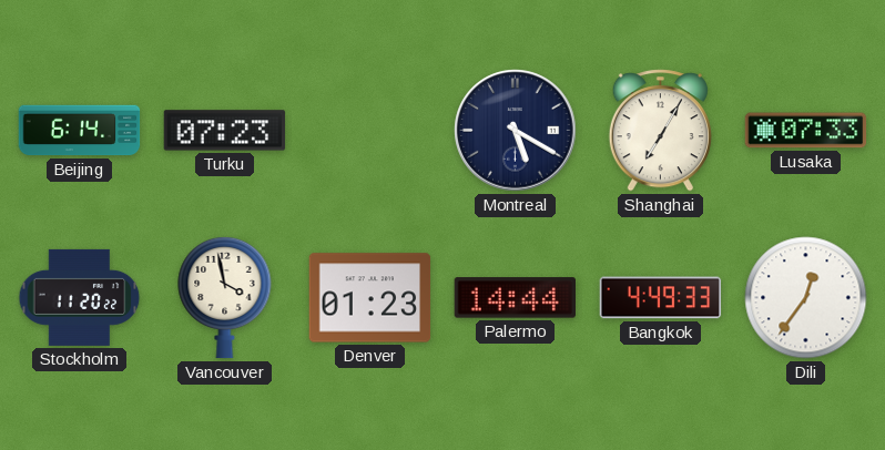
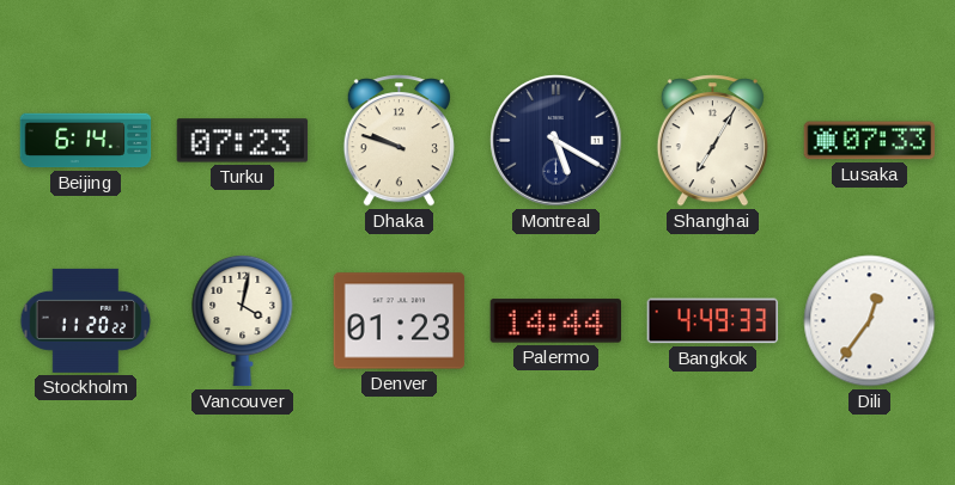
Dhaka: none -> 9:48 (399, 141)
Vancouver: 3:58 -> 4:02 (243, 320)
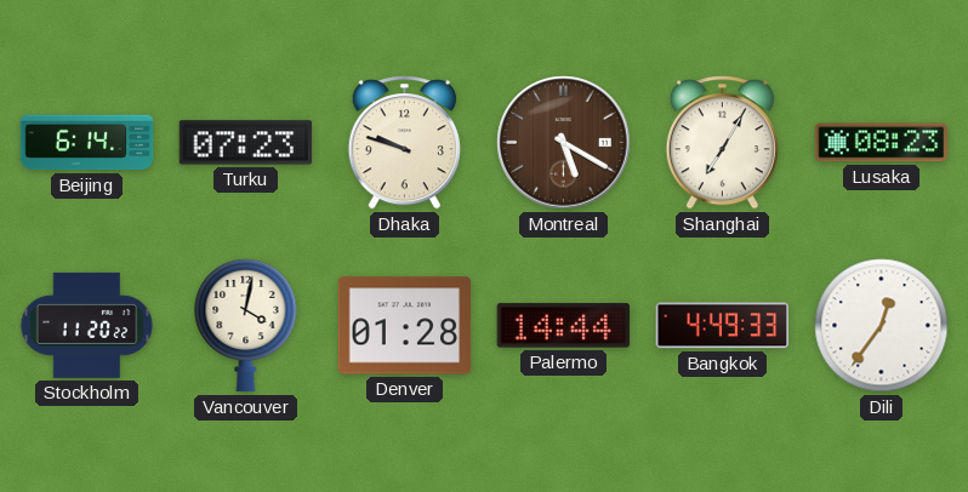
Montreal dial: navy -> brown (564, 143)
Lusaka: 07:33 -> 08:23 (882, 143)
Denver: 01:23 -> 01:28 (405, 326)
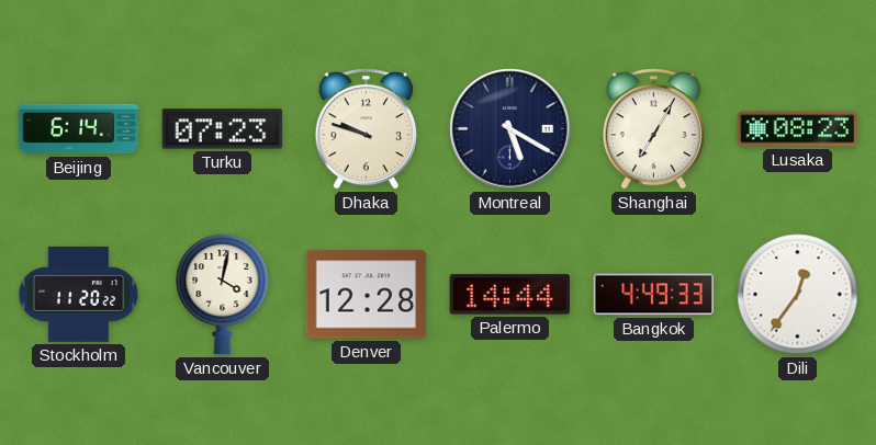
Montreal dial: brown -> navy (510, 129)
Denver: 01:28 -> 12:28 (367, 295)
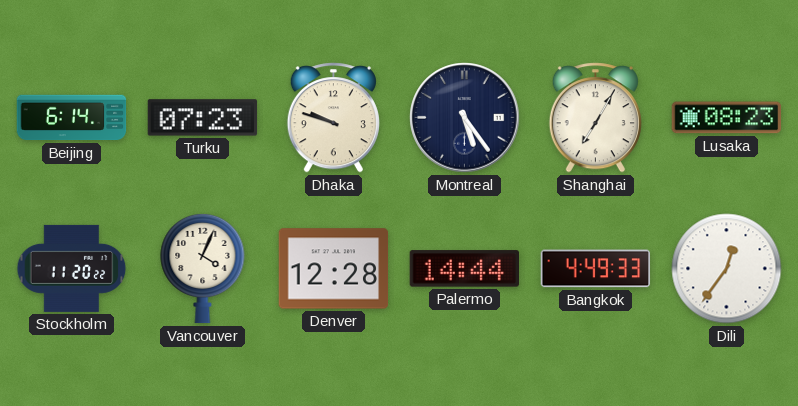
Montreal: 5:20 -> 5:24 (465, 118)
Vancouver: 4:02 -> 4:04 (203, 268)
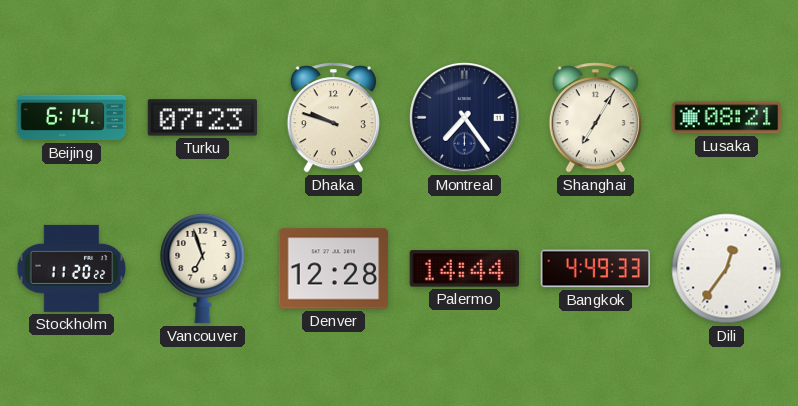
Montreal: 5:24 -> 7:24 (465, 118)
Lusaka: 08:23 -> 08:21 (727, 118)
Vancouver: 4:04 -> 6:57 (203, 268)
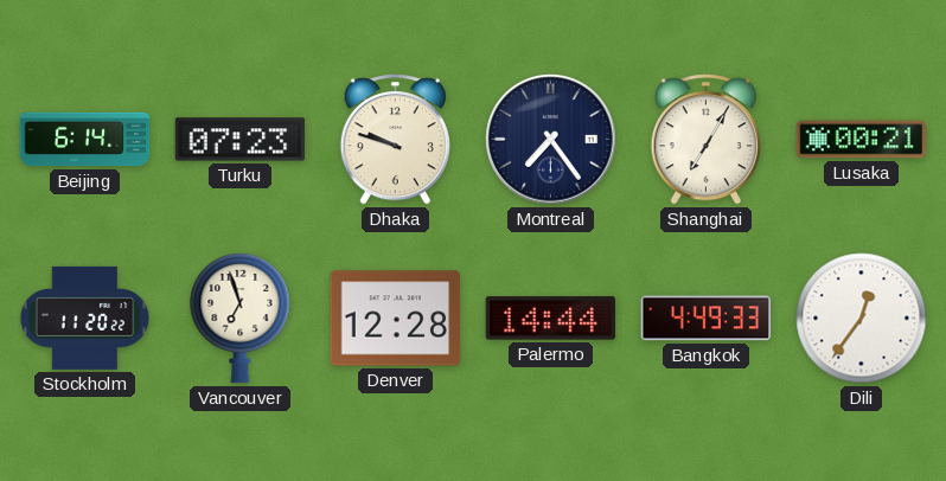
Lusaka: 08:21 -> 00:21 (862, 140)
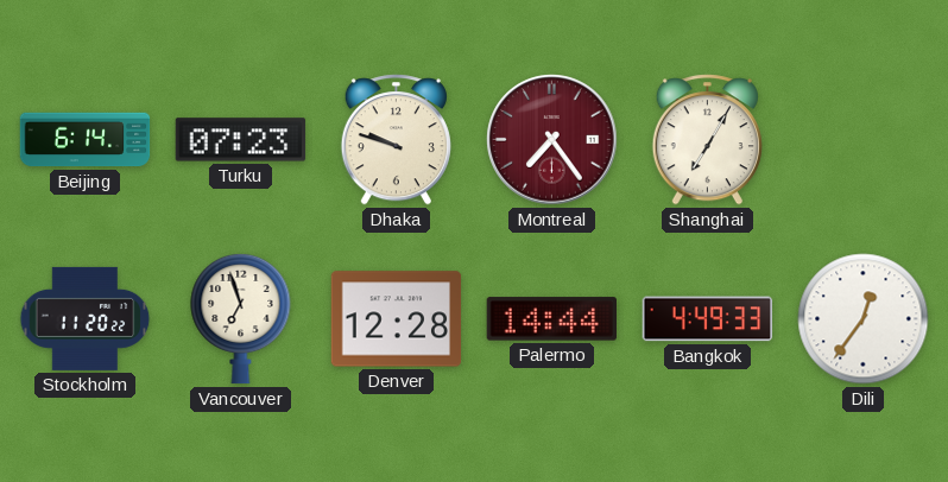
Montreal dial: navy -> burgundy (552, 140)
Lusaka: 00:21 -> none (862, 140)
